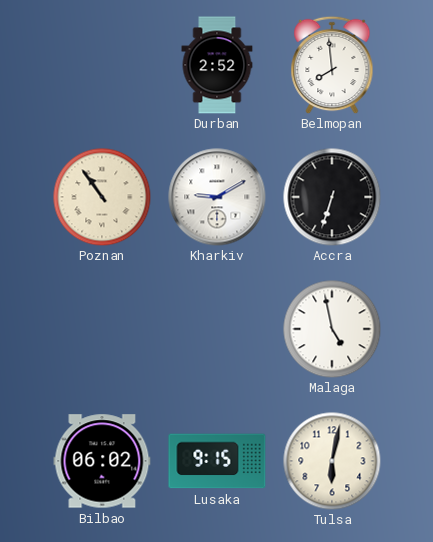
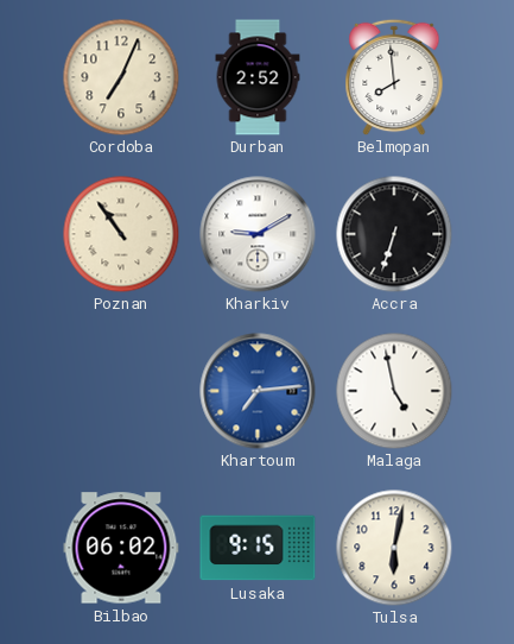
Cordoba: none -> 7:04 (121, 77)
Khartoum: none -> 7:14 (258, 391)
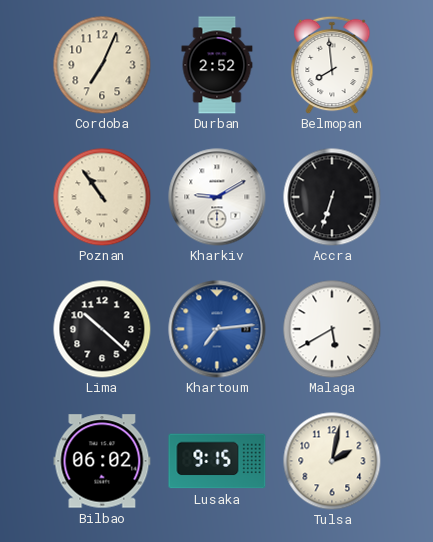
Lima: none -> 10:22 (102, 329)
Malaga: 4:58 -> 5:40 (332, 329)
Tulsa: 6:02 -> 2:02 (332, 461)
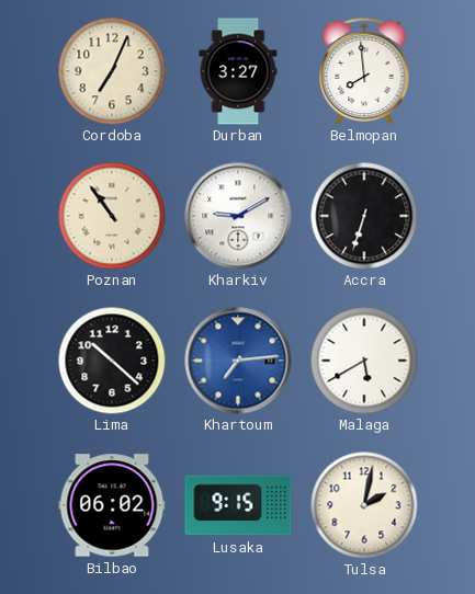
Durban: 2:52 -> 3:27 (238, 71)
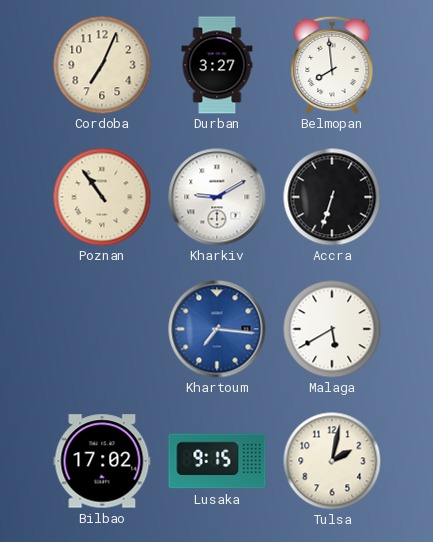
Lima: 10:22 -> none (112, 361)
Khartoum: 7:14 -> 7:16 (217, 329)
Bilbao: 06:02 -> 17:02 (102, 461)
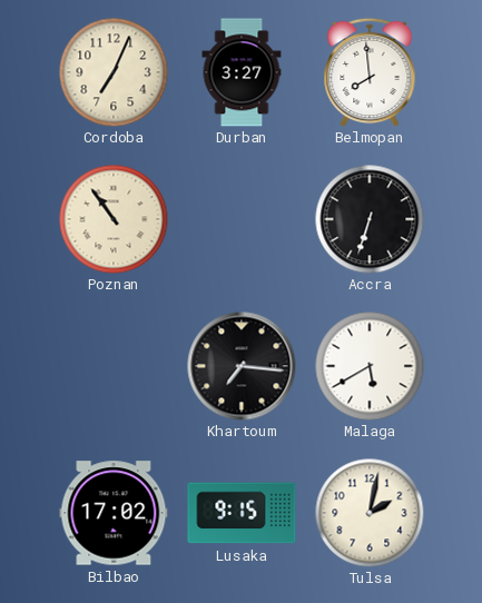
Kharkiv: 9:10 -> none (217, 197)
Khartoum dial: blue -> black (242, 366)
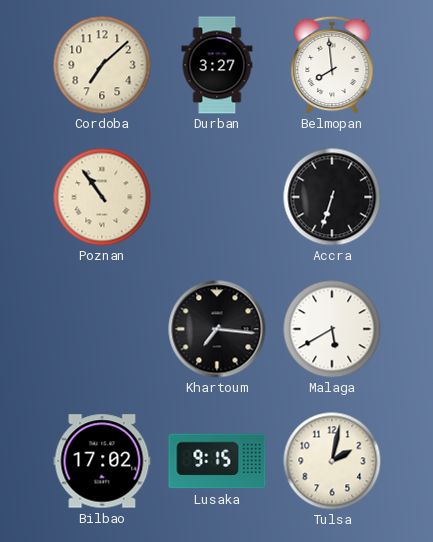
Cordoba: 7:04 -> 7:08 (102, 65)
